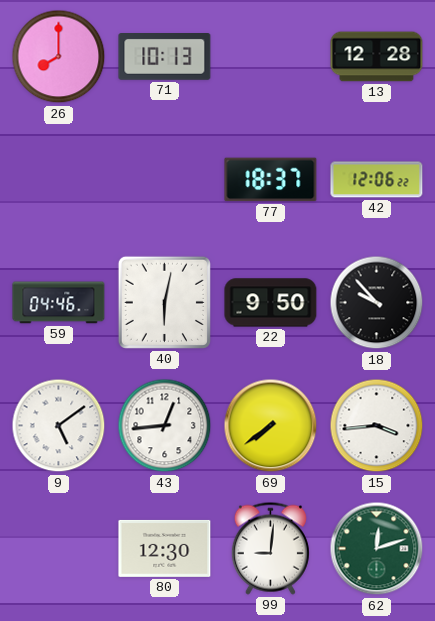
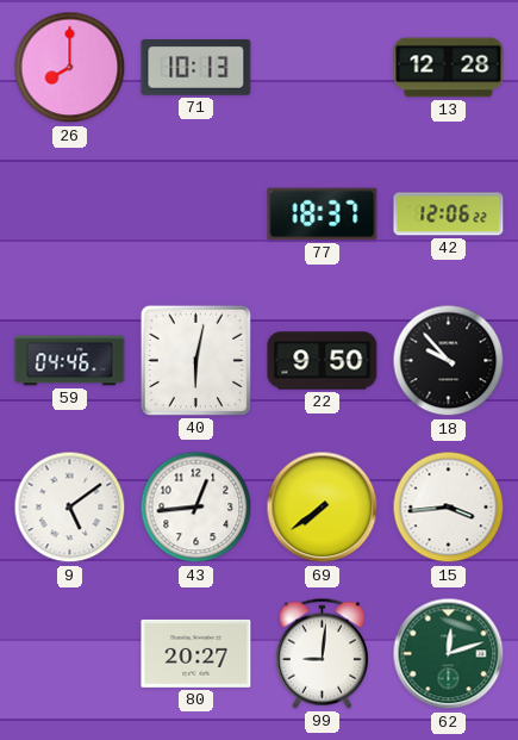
80: 12:30 -> 20:27 (196, 653)
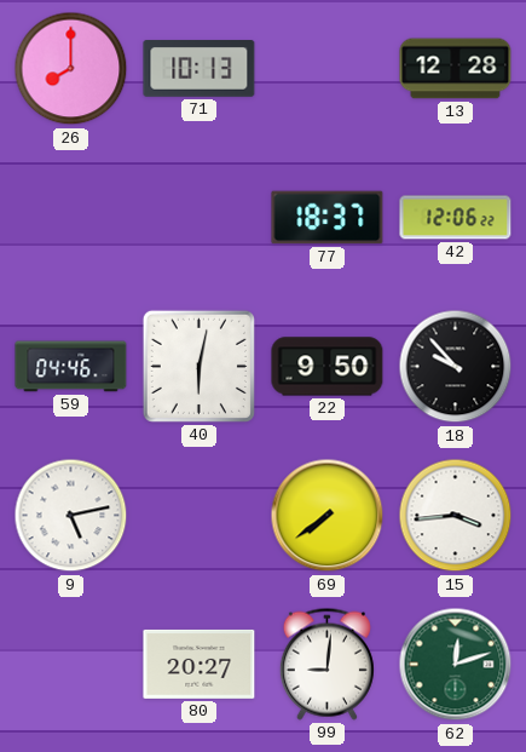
9: 5:09 -> 5:13 (71, 516)
43: 12:44 -> none (196, 508)
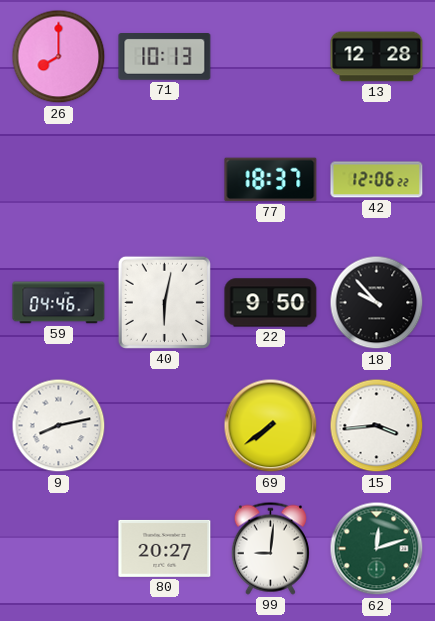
9: 5:13 -> 8:13 (59, 426)
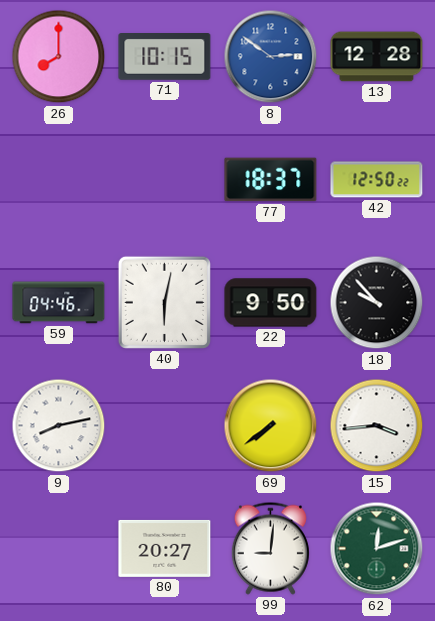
71: 10:13 -> 10:15 (165, 57)
8: none -> 2:51 (271, 57)
42: 12:06 -> 12:50 (377, 180)
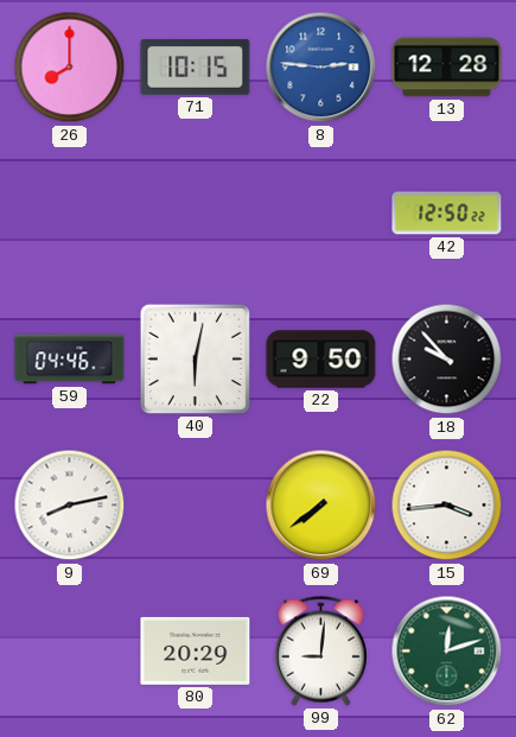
8: 2:51 -> 2:46 (321, 68)
77: 18:37 -> none (271, 180)
80: 20:27 -> 20:29 (196, 650)
